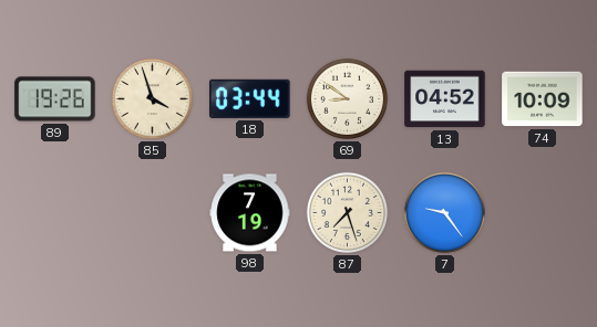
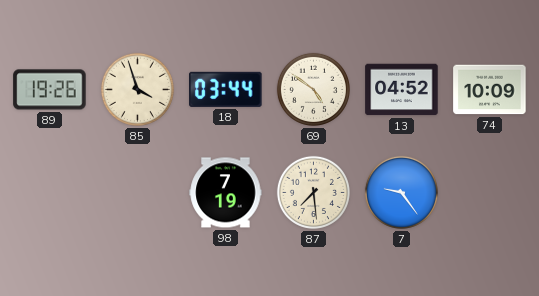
69: 8:51 -> 4:51 (313, 89)
87: 7:27 -> 7:29 (313, 192)
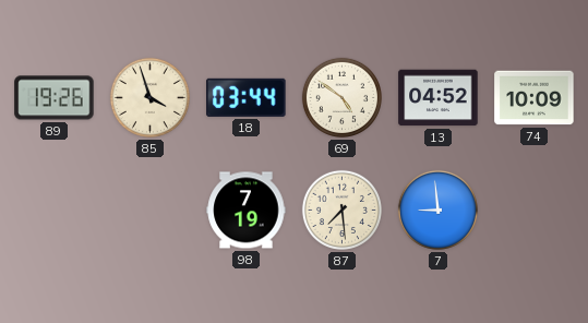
7: 9:24 -> 8:59 (437, 210)
